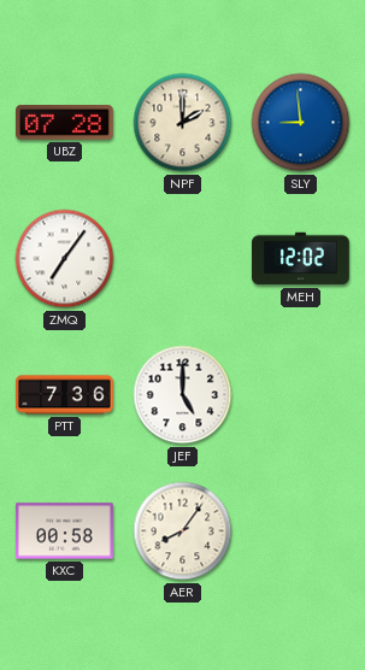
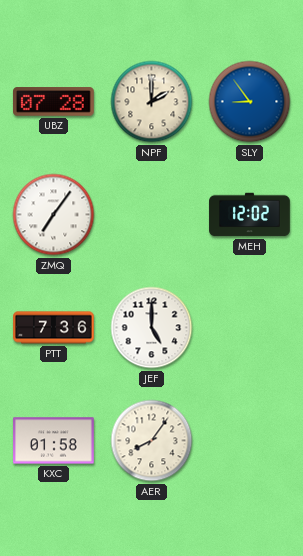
SLY: 8:59 -> 8:54 (250, 102)
KXC: 00:58 -> 01:58 (54, 441)
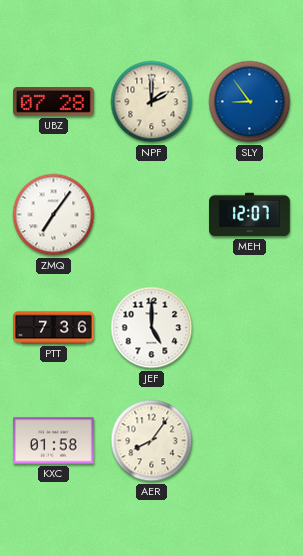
MEH: 12:02 -> 12:07 (250, 215)
